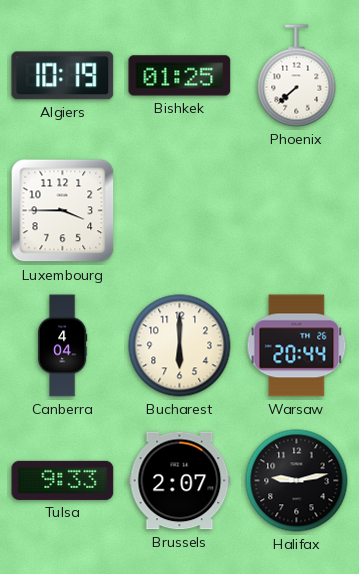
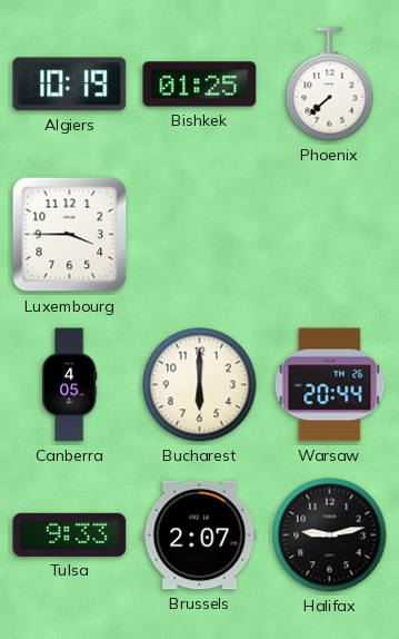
Canberra: 4:04 -> 4:05 (69, 385)
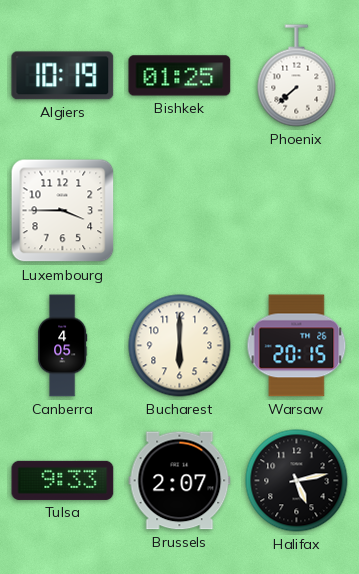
Warsaw: 20:44 -> 20:15 (297, 346)
Halifax: 9:13 -> 5:13 (297, 481)
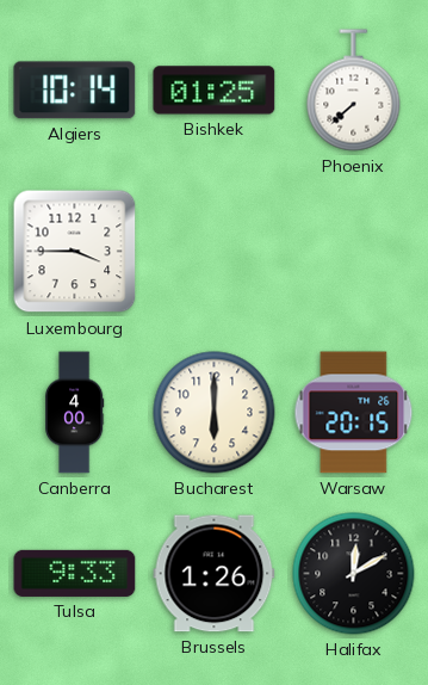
Algiers: 10:19 -> 10:14 (75, 91)
Canberra: 4:05 -> 4:00 (74, 413)
Brussels: 2:07 -> 1:26 (215, 574)
Halifax: 5:13 -> 12:10 (354, 574)
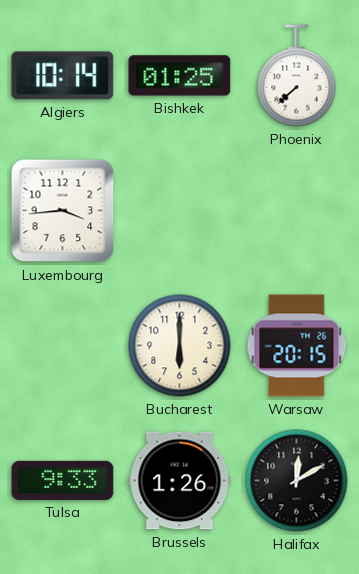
Luxembourg: 3:45 -> 3:44 (63, 211)
Canberra: 4:00 -> none (74, 413)
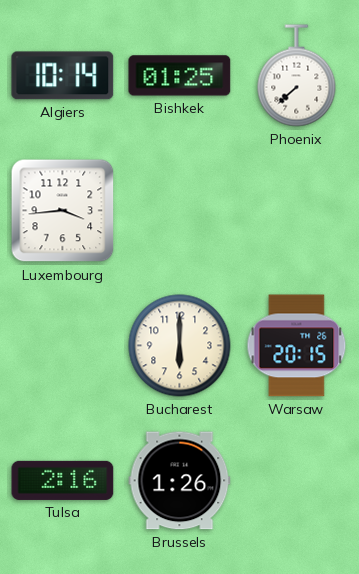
Tulsa: 9:33 -> 2:16 (63, 480)
Halifax: 12:10 -> none (297, 481)
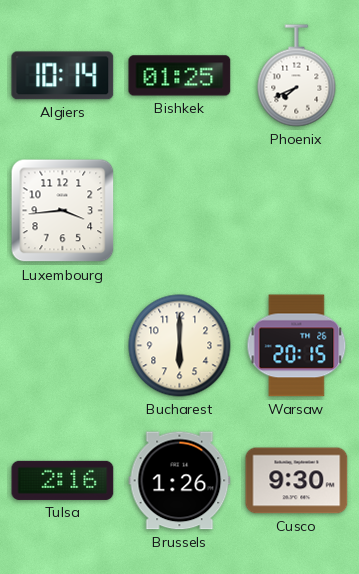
Phoenix: 7:38 -> 7:41 (297, 76)
Cusco: none -> 9:30 (297, 481)
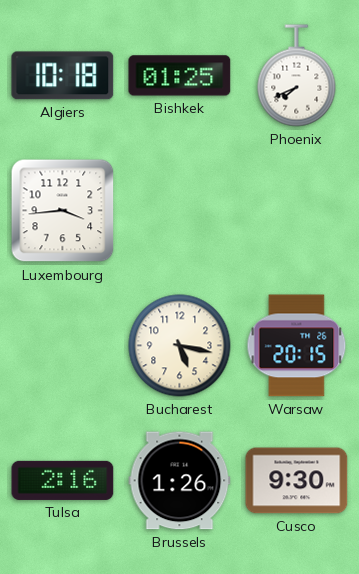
Algiers: 10:14 -> 10:18 (63, 76)
Bucharest: 6:00 -> 5:17 (180, 346)
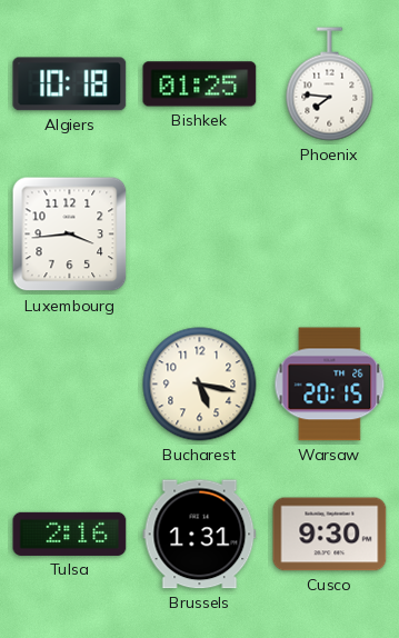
Phoenix: 7:41 -> 7:46 (330, 84)
Brussels: 1:26 -> 1:31 (200, 535)
